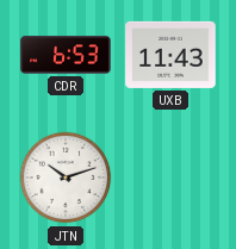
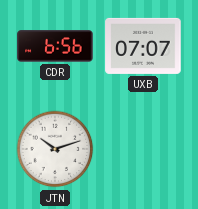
CDR: 6:53 -> 6:56 (55, 46)
UXB: 11:43 -> 07:07 (143, 46)
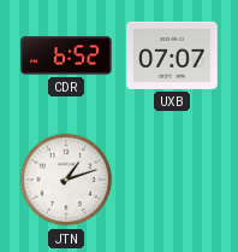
CDR: 6:56 -> 6:52 (66, 55)
JTN: 10:12 -> 1:12 (66, 180)
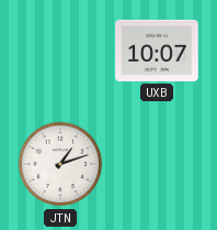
CDR: 6:52 -> none (66, 55)
UXB: 07:07 -> 10:07 (157, 51)
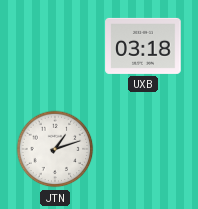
UXB: 10:07 -> 03:18 (143, 46)
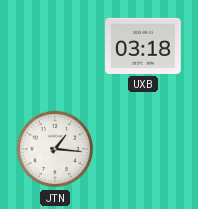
JTN: 1:12 -> 1:16 (55, 149)
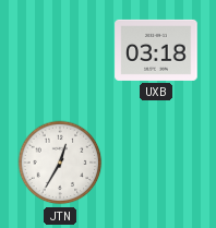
JTN: 1:16 -> 12:35 (60, 163)
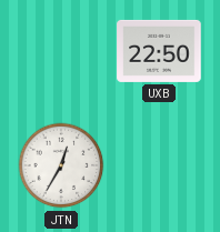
UXB: 03:18 -> 22:50 (159, 51)
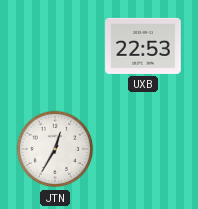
UXB: 22:50 -> 22:53 (143, 46)
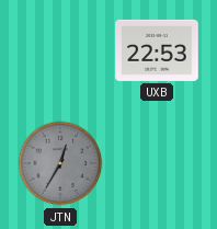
JTN dial: white -> grey (60, 163)
